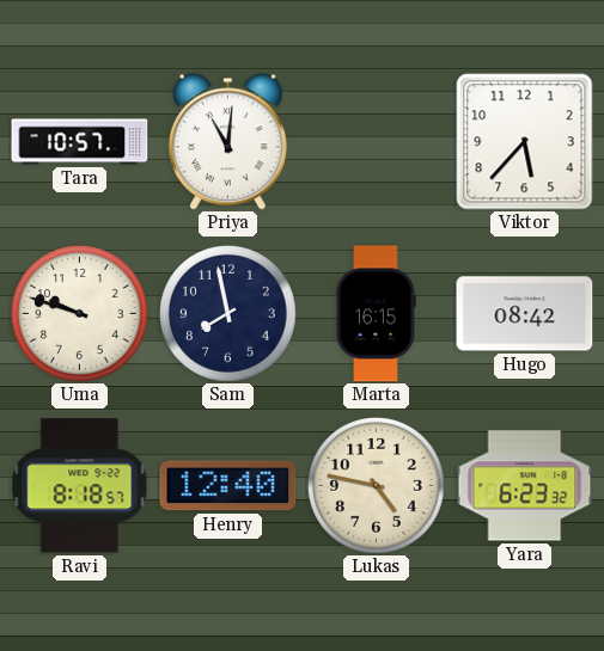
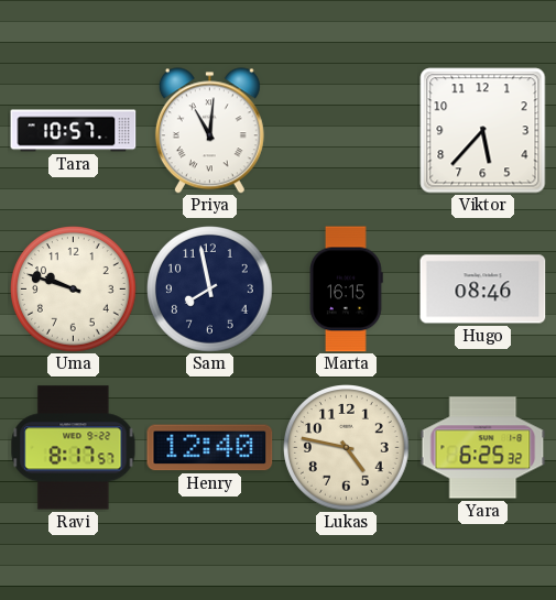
Hugo: 08:42 -> 08:46 (483, 290)
Ravi: 8:18 -> 8:17 (74, 448)
Yara: 6:23 -> 6:25 (483, 448)
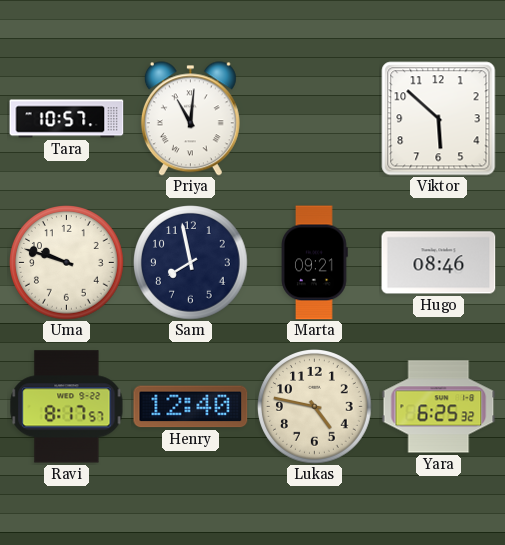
Viktor: 5:37 -> 5:52 (439, 119)
Marta: 16:15 -> 09:21 (315, 263)
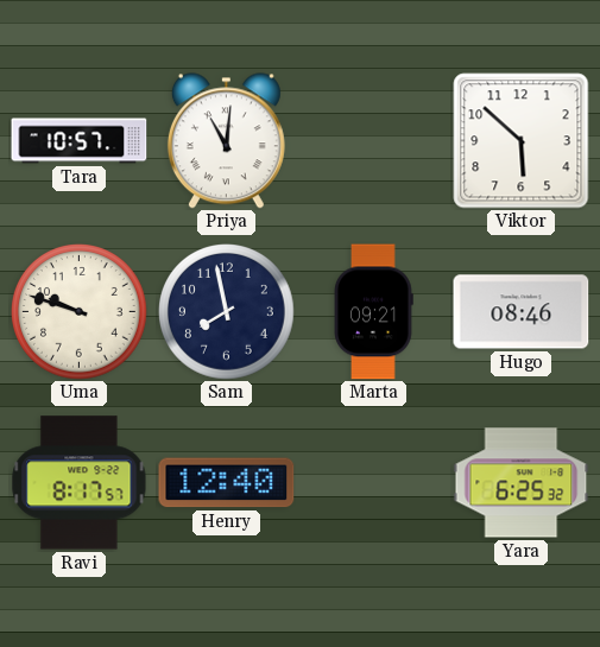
Lukas: 4:47 -> none (315, 407)
